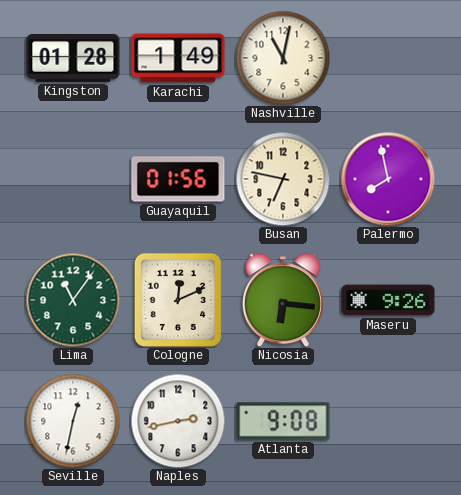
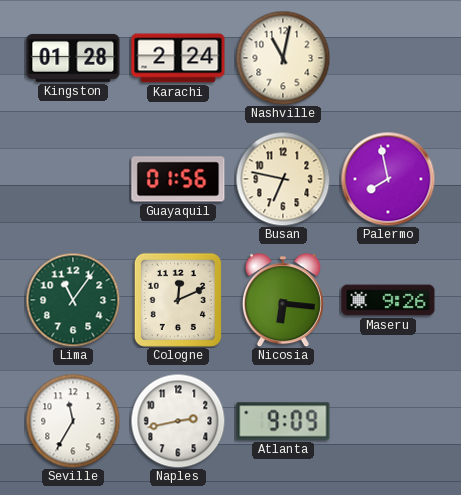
Karachi: 1:49 -> 2:24 (178, 58)
Seville: 12:32 -> 11:35 (73, 421)
Atlanta: 9:08 -> 9:09 (283, 421)
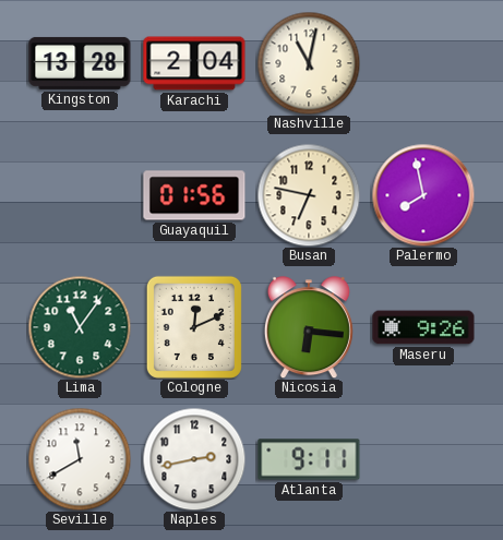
Kingston: 01:28 -> 13:28 (80, 63)
Karachi: 2:24 -> 2:04 (194, 63)
Seville: 11:35 -> 11:40 (80, 459)
Atlanta: 9:09 -> 9:11 (309, 459)
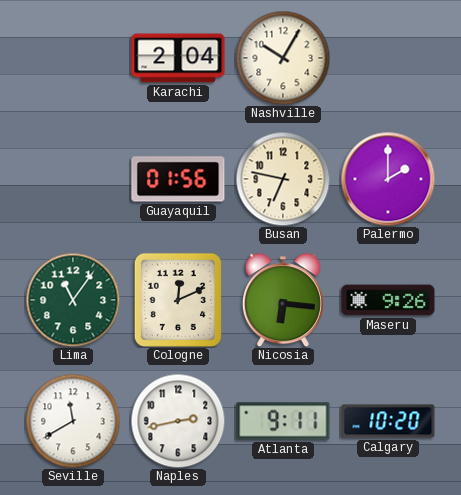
Kingston: 13:28 -> none (80, 63)
Nashville: 11:02 -> 10:05 (283, 58)
Palermo: 7:58 -> 2:00 (388, 179)
Calgary: none -> 10:20 (388, 421)
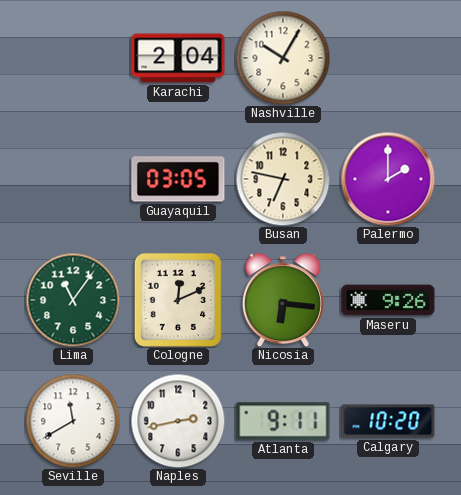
Guayaquil: 01:56 -> 03:05 (178, 179)
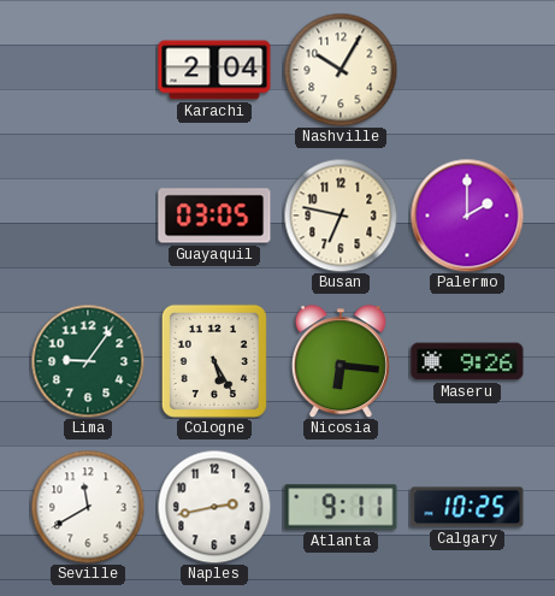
Lima: 11:06 -> 9:06 (88, 361)
Cologne: 12:11 -> 5:25 (214, 361)
Calgary: 10:20 -> 10:25 (467, 507)
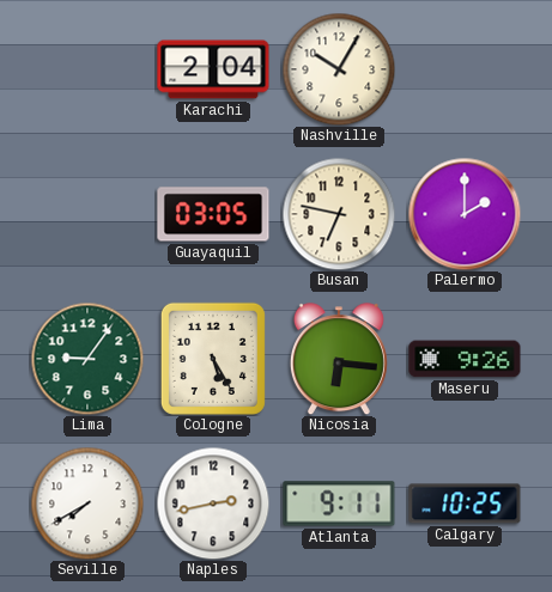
Seville: 11:40 -> 7:40 (87, 503)
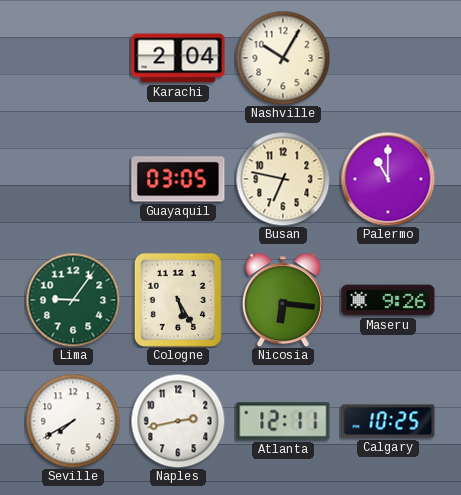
Palermo: 2:00 -> 11:00 (388, 179)
Atlanta: 9:11 -> 12:11 (283, 421)
